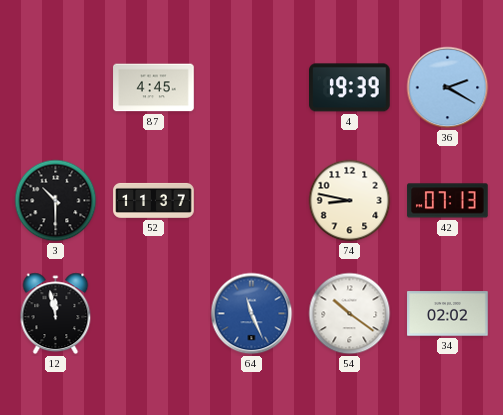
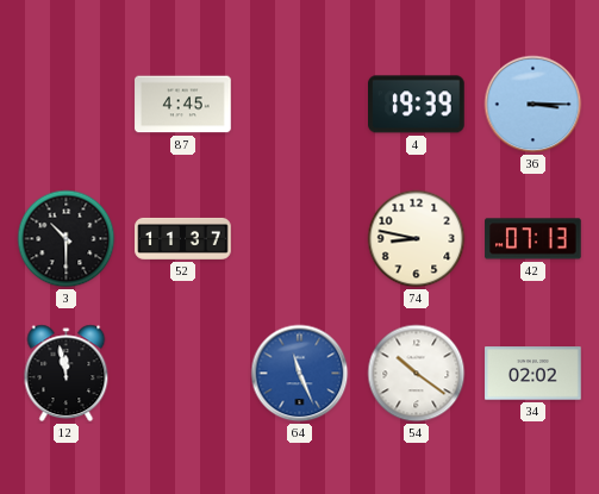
36: 2:20 -> 3:15 (534, 105)
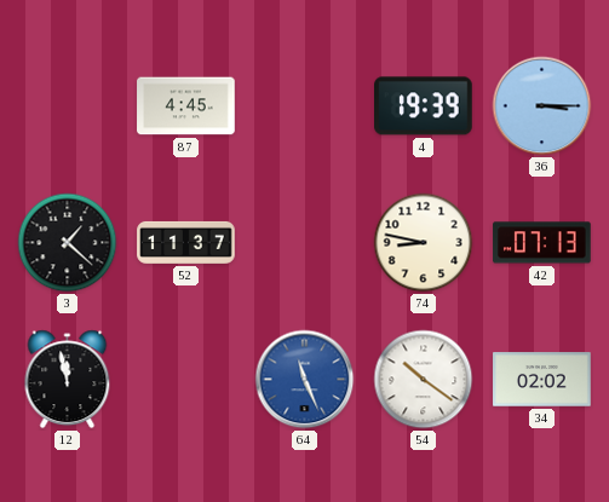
3: 10:30 -> 1:22 (68, 243)
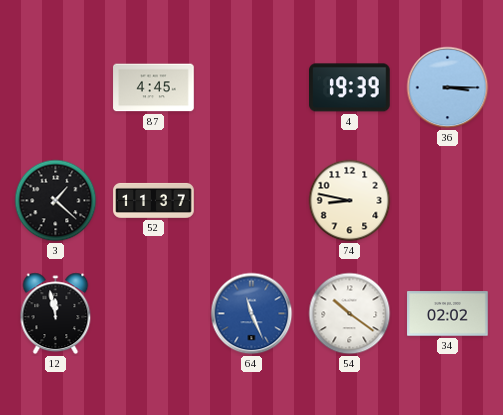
42: 07:13 -> none (542, 243)
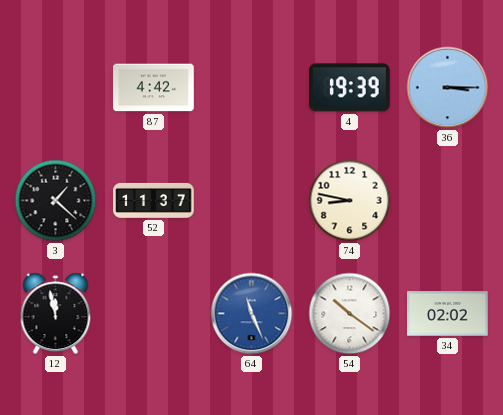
87: 4:45 -> 4:42 (154, 88)
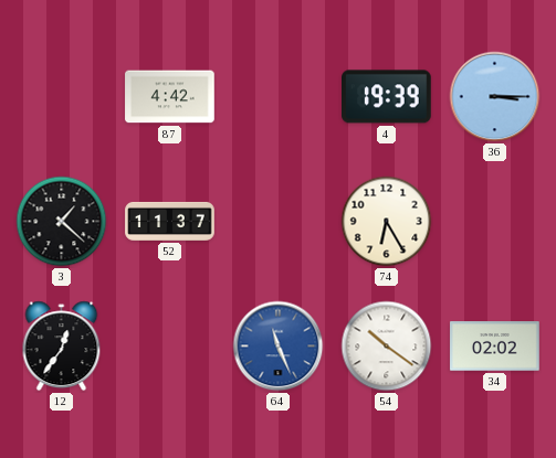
74: 8:47 -> 6:25 (387, 222)
12: 11:58 -> 12:36 (62, 347)
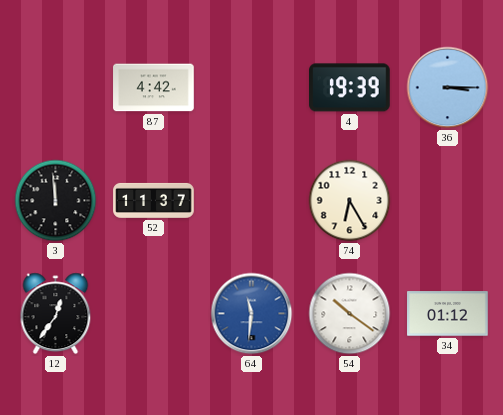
3: 1:22 -> 11:59 (56, 201)
64: 11:26 -> 11:31 (252, 314)
34: 02:02 -> 01:12 (448, 314)
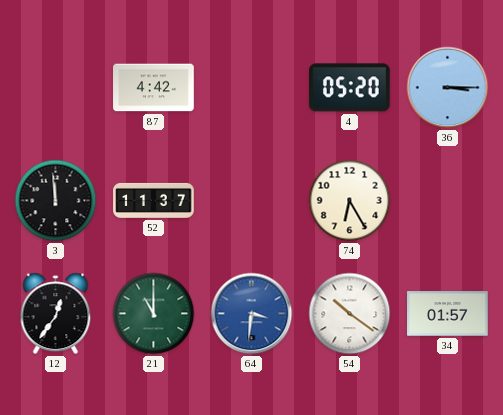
4: 19:39 -> 05:20 (350, 88)
21: none -> 11:00 (154, 314)
64: 11:31 -> 3:31 (252, 314)
34: 01:12 -> 01:57 (448, 314)
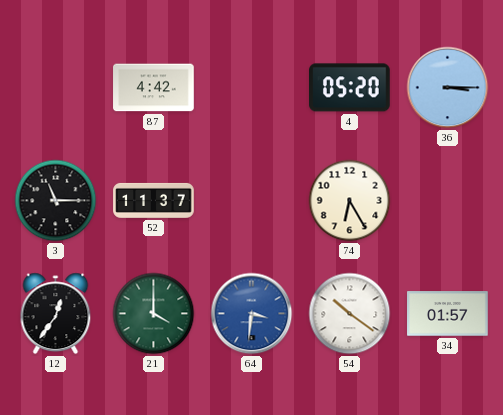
3: 11:59 -> 11:15 (56, 201)
21: 11:00 -> 4:00 (154, 314)
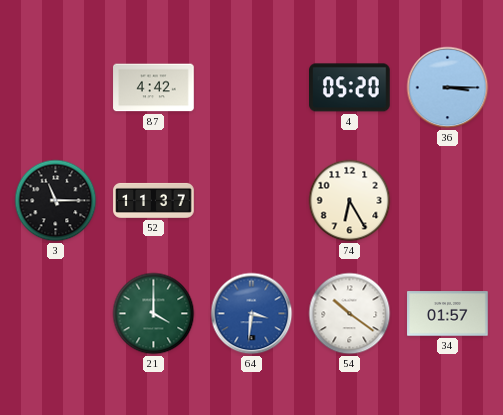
12: 12:36 -> none (56, 314)
